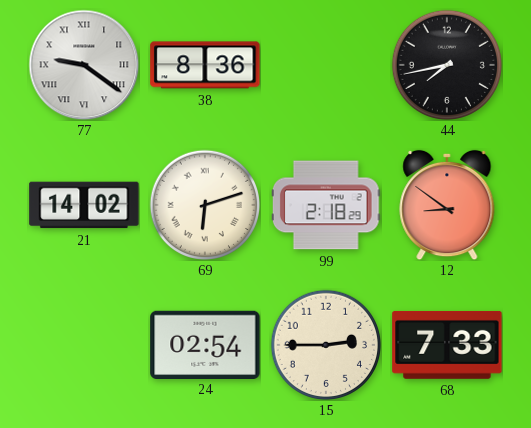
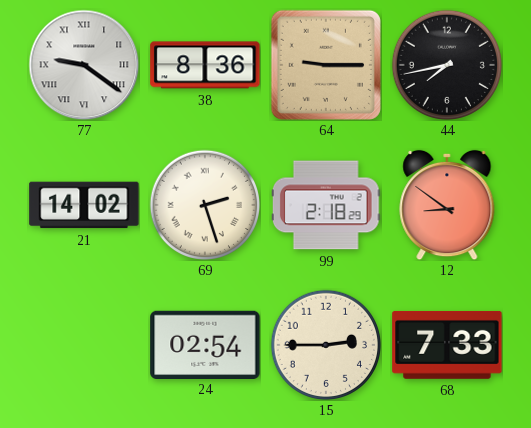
64: none -> 9:15 (326, 65)
69: 6:12 -> 2:27 (204, 204)
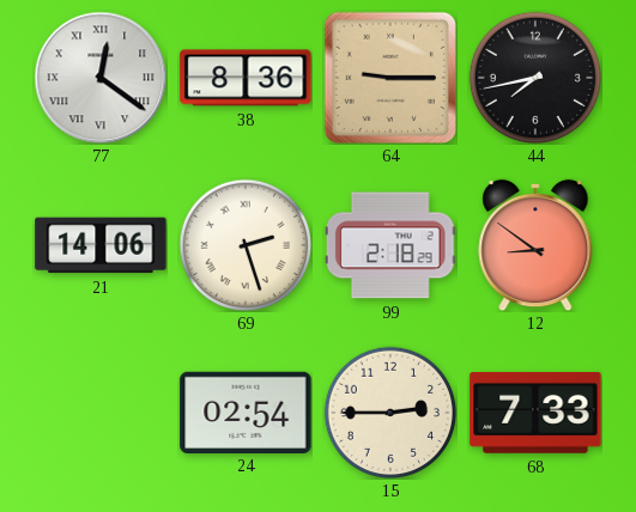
77: 9:21 -> 12:21 (101, 78)
21: 14:02 -> 14:06 (101, 245)
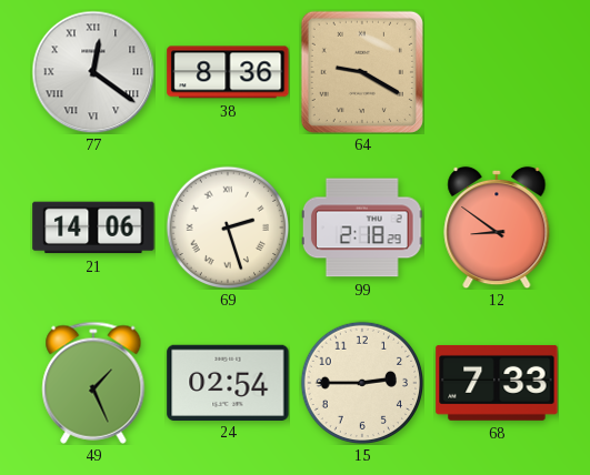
64: 9:15 -> 9:20 (362, 72)
44: 7:43 -> none (534, 77)
49: none -> 1:26 (93, 383)
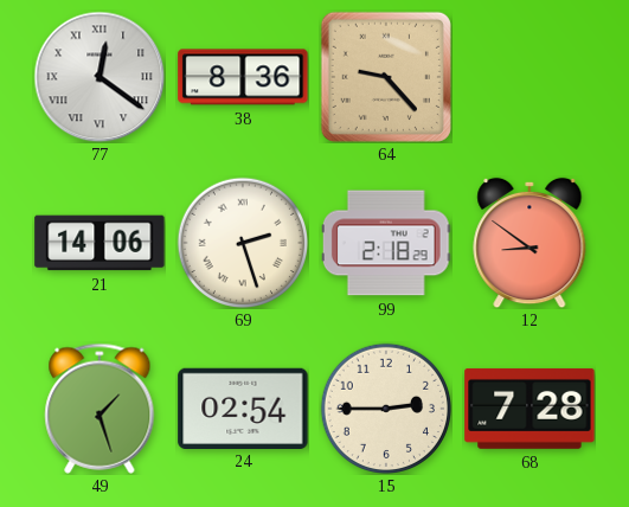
64: 9:20 -> 9:23 (386, 77)
49: 1:26 -> 1:27 (100, 409)
68: 7:33 -> 7:28 (529, 409)
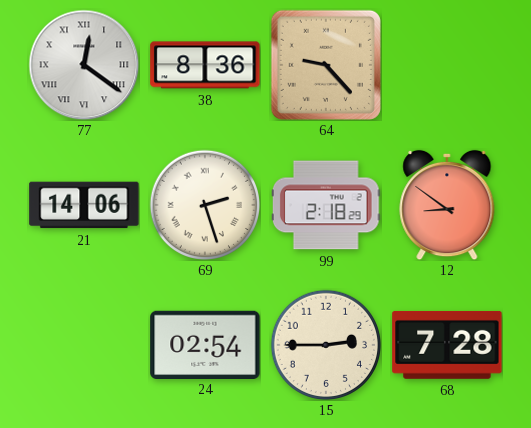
49: 1:27 -> none (100, 409)
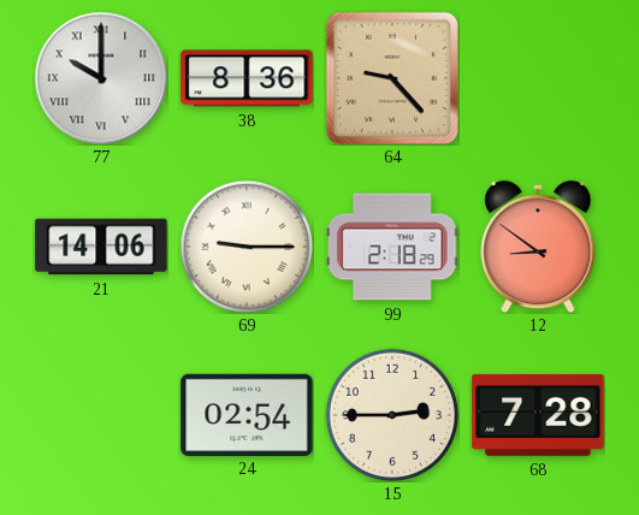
77: 12:21 -> 10:00 (101, 78)
69: 2:27 -> 9:15 (245, 245)
